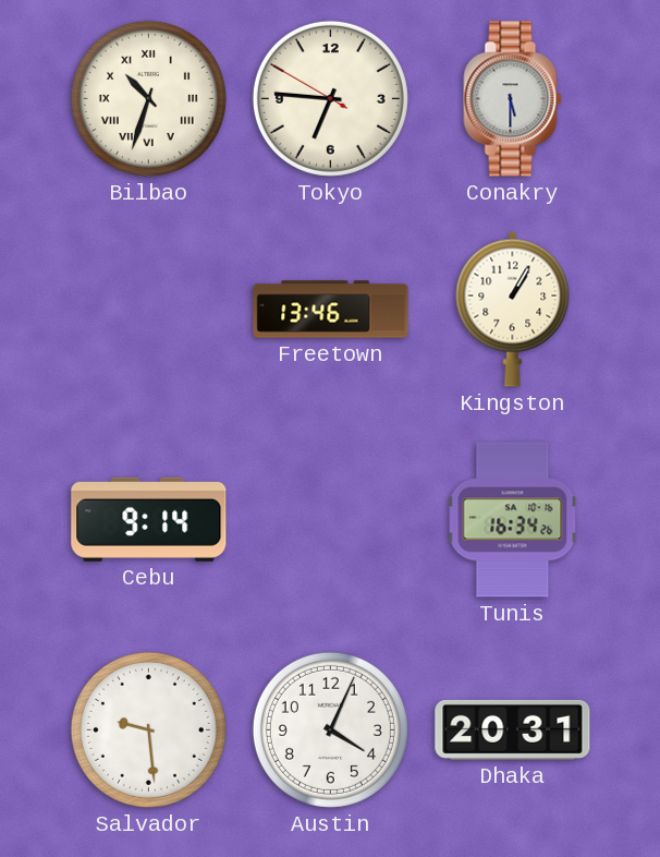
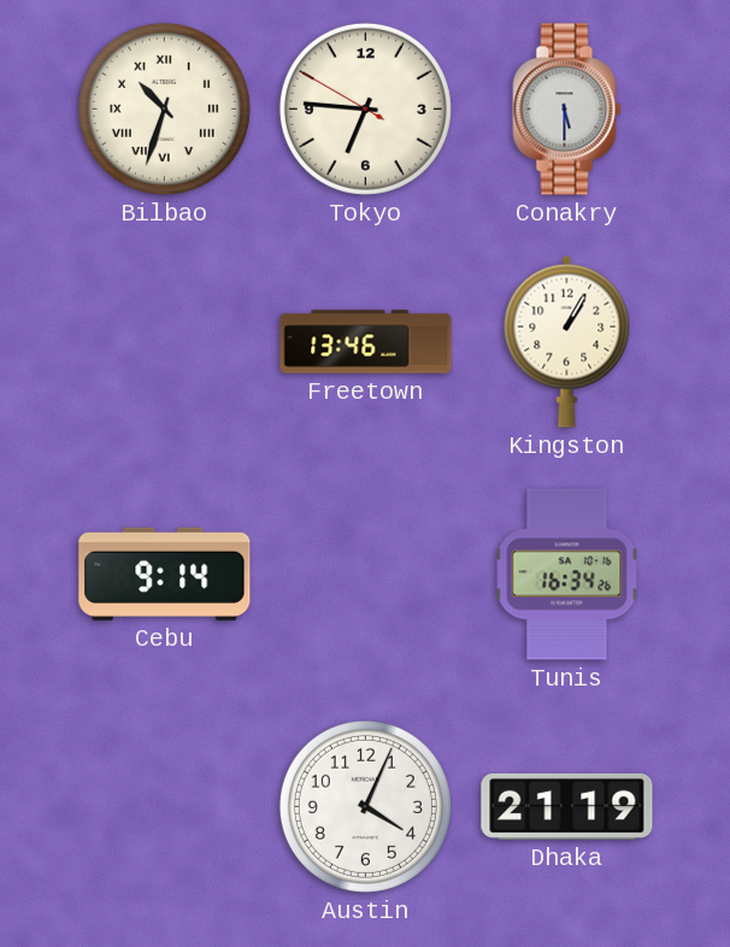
Salvador: 9:29 -> none (148, 729)
Dhaka: 20:31 -> 21:19 (567, 806)
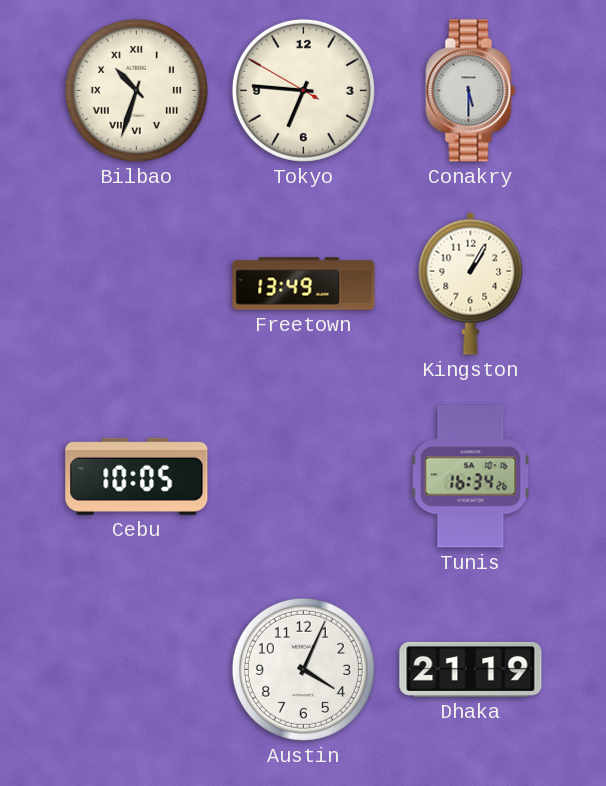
Freetown: 13:46 -> 13:49 (304, 284)
Cebu: 9:14 -> 10:05 (137, 476)
